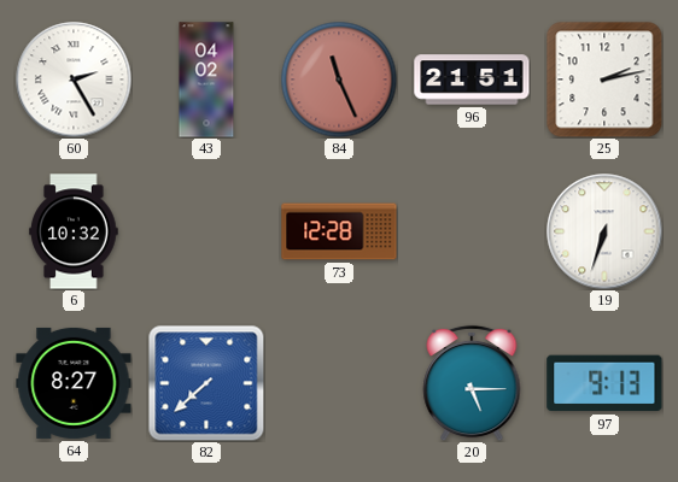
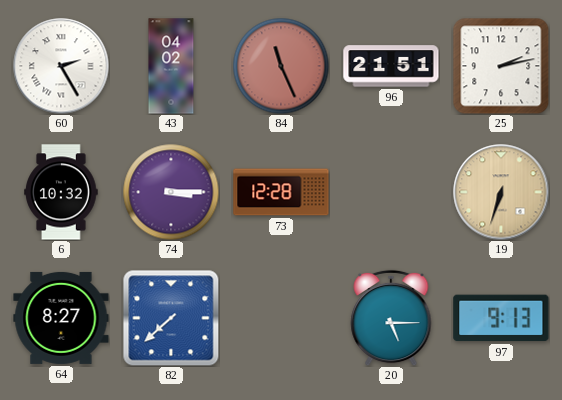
74: none -> 3:15 (171, 192)
19 dial: white -> champagne (501, 192)
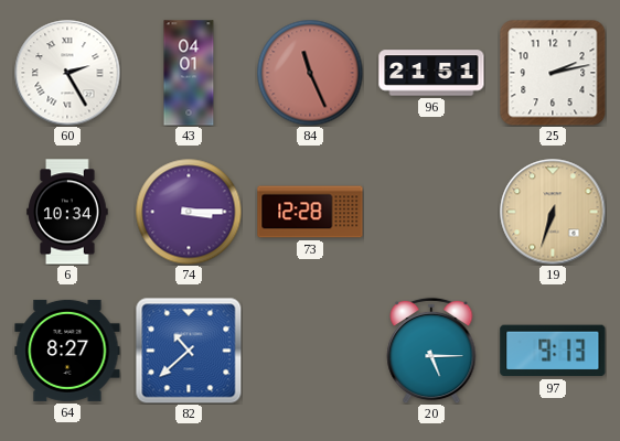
43: 04:02 -> 04:01 (189, 73)
6: 10:32 -> 10:34 (67, 212)
82: 7:38 -> 10:38 (189, 351)
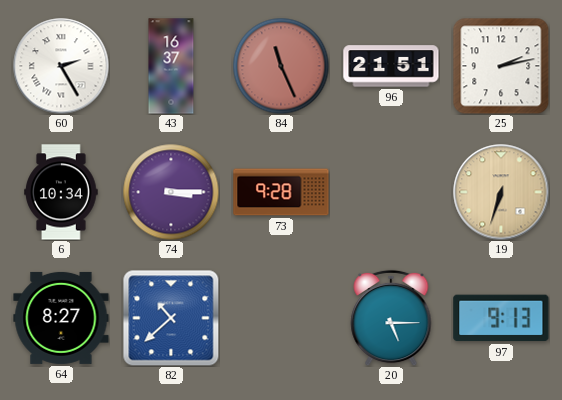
43: 04:01 -> 16:37 (171, 66)
73: 12:28 -> 9:28 (281, 192)
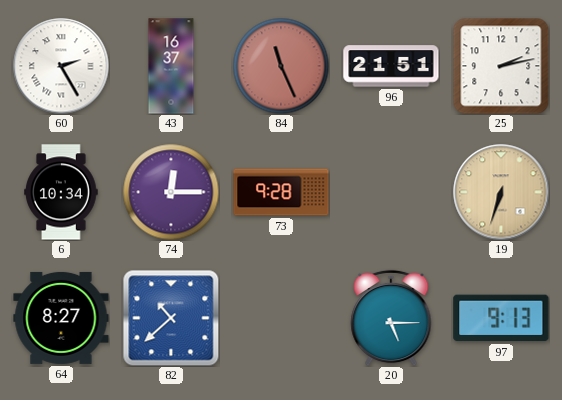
74: 3:15 -> 12:15 (171, 192)
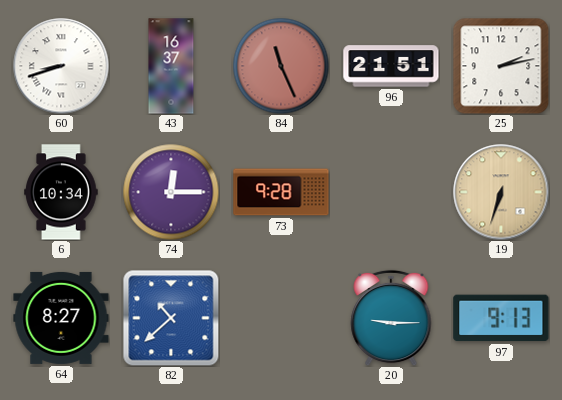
60: 2:25 -> 8:42 (61, 66)
20: 5:15 -> 9:15 (391, 318)
